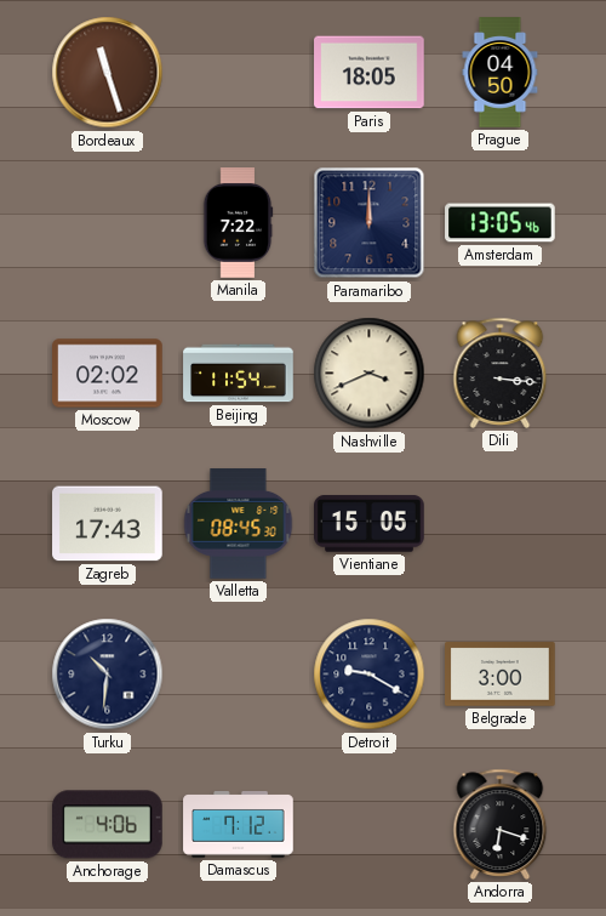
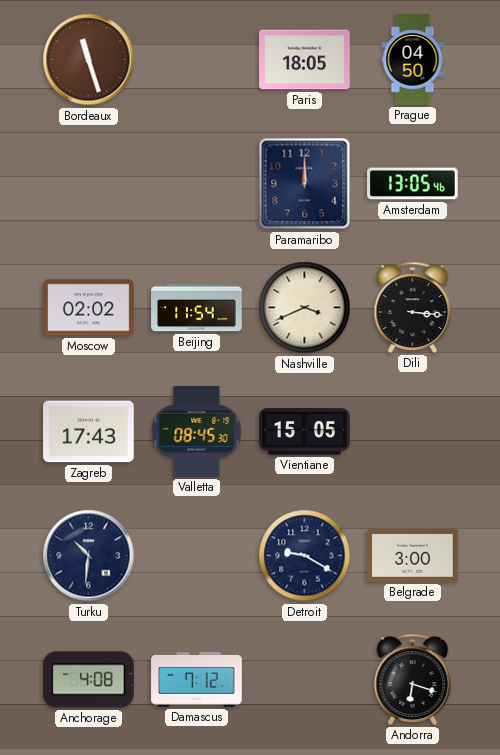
Manila: 7:22 -> none (238, 223)
Anchorage: 4:06 -> 4:08 (89, 680)
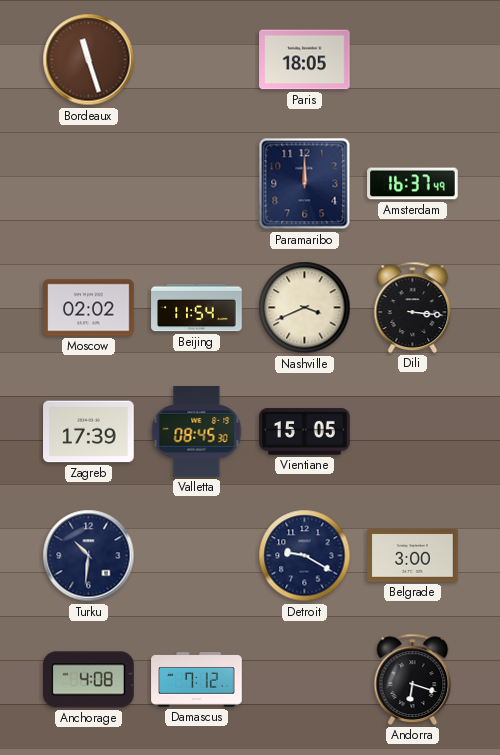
Prague: 04:50 -> none (413, 60)
Amsterdam: 13:05 -> 16:37 (413, 184)
Zagreb: 17:43 -> 17:39 (89, 432)
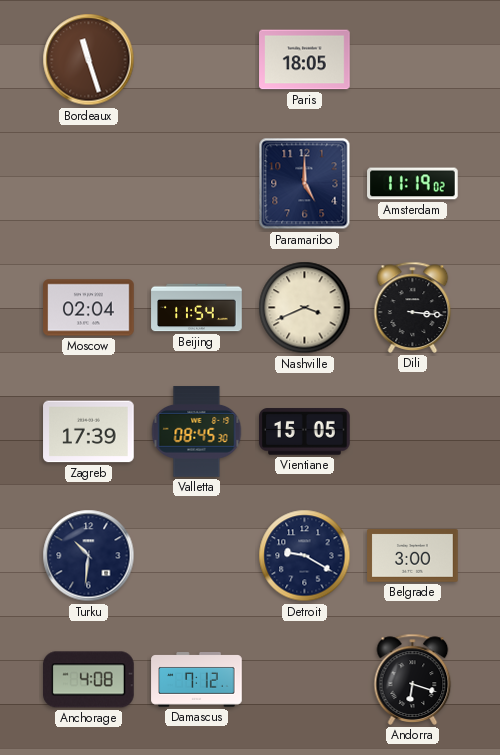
Paramaribo: 12:00 -> 5:00 (305, 184)
Amsterdam: 16:37 -> 11:19 (413, 184)
Moscow: 02:02 -> 02:04 (89, 308)
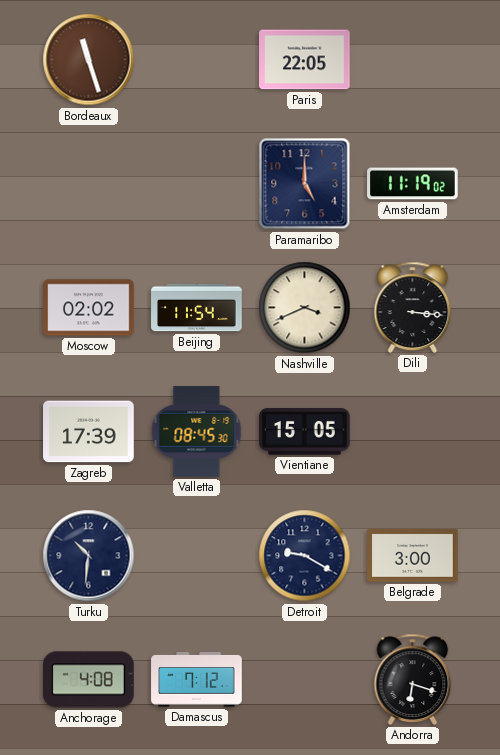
Paris: 18:05 -> 22:05 (305, 60)
Moscow: 02:04 -> 02:02 (89, 308)
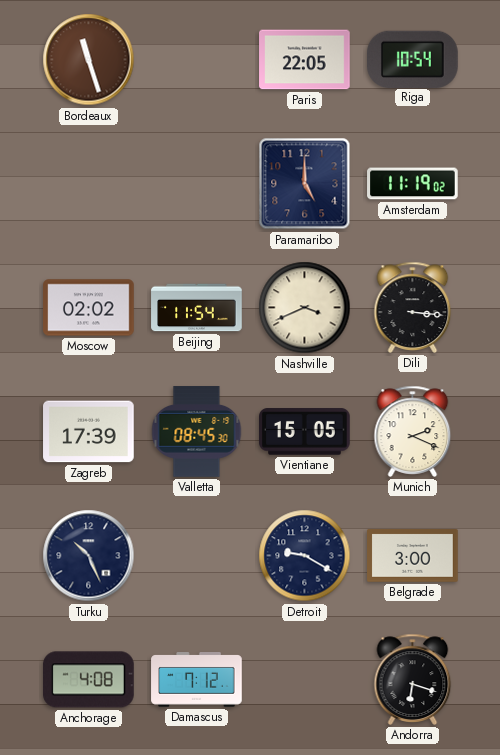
Riga: none -> 10:54 (413, 59)
Munich: none -> 2:19 (413, 431)
Turku: 10:31 -> 10:26 (89, 556)
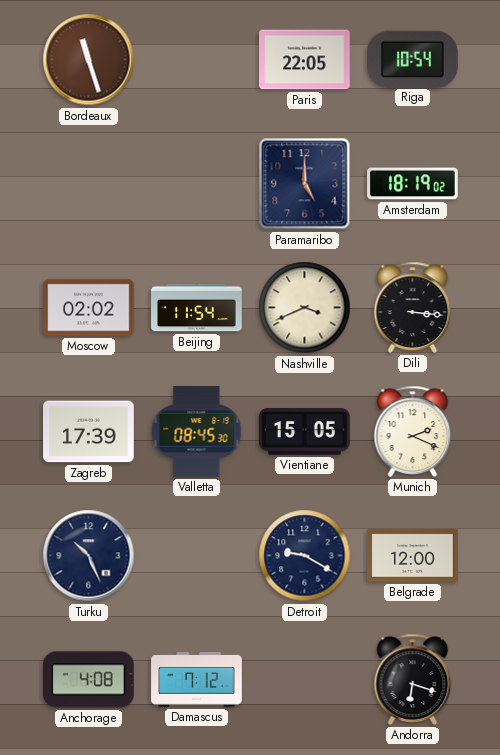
Amsterdam: 11:19 -> 18:19 (413, 184)
Belgrade: 3:00 -> 12:00 (413, 556)
